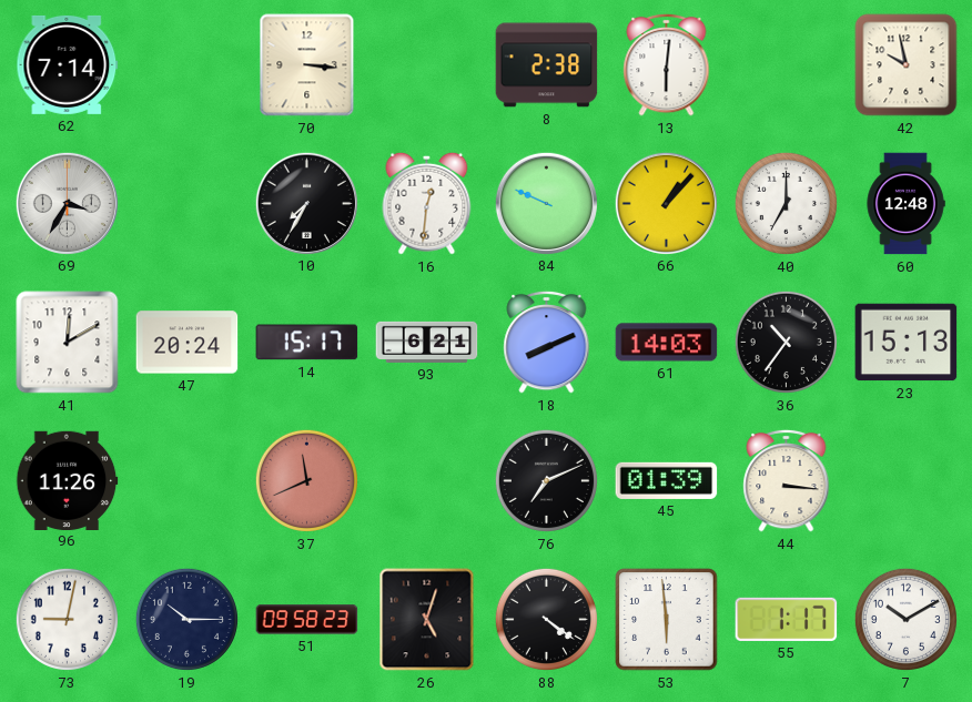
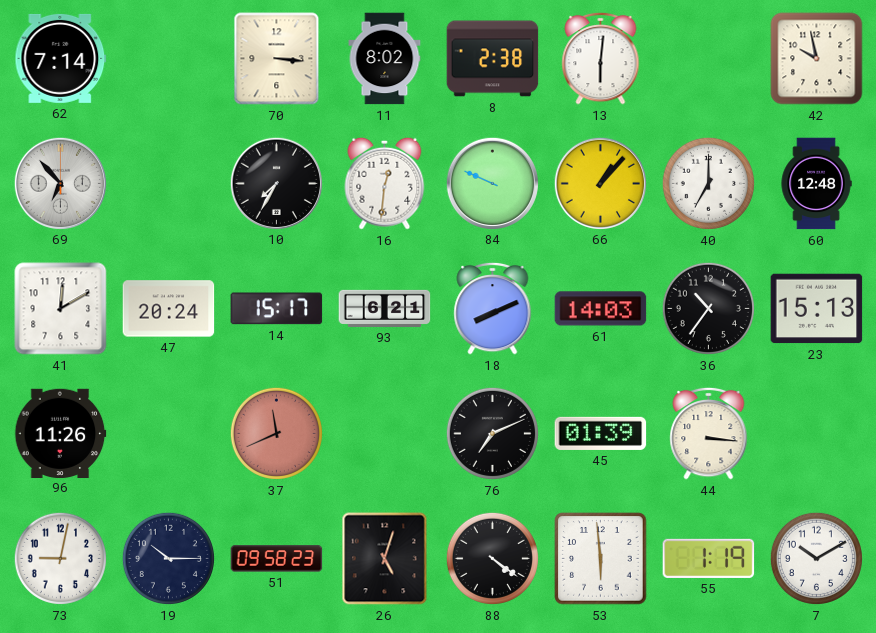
11: none -> 8:02 (385, 59)
69: 3:35 -> 6:53 (60, 183)
55: 1:17 -> 1:19 (709, 558)
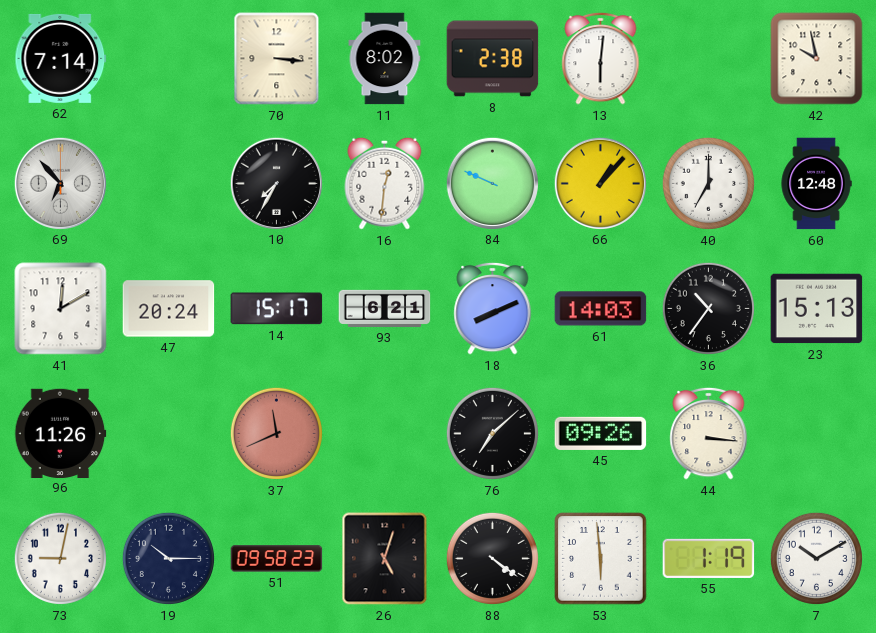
76: 7:11 -> 7:08 (492, 433)
45: 01:39 -> 09:26 (601, 433)
